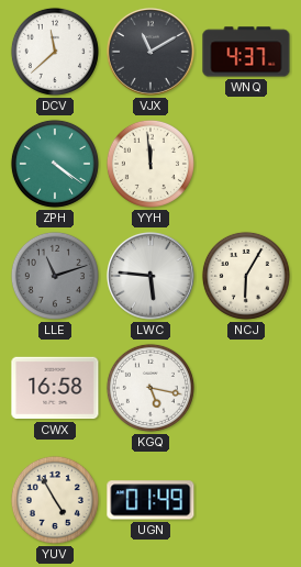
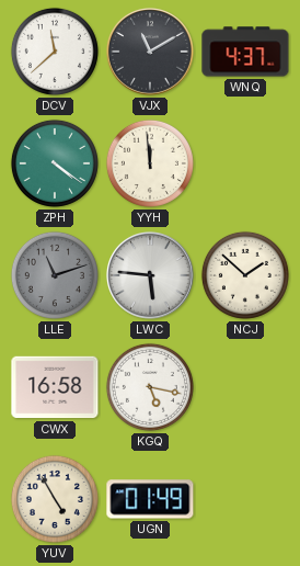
NCJ: 6:05 -> 1:52 (245, 275)
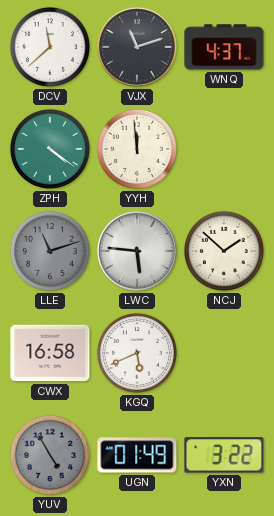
VJX: 11:10 -> 11:12 (138, 48)
KGQ: 5:17 -> 5:41 (137, 353)
YUV dial: cream -> grey (50, 455)
YXN: none -> 3:22 (224, 455)
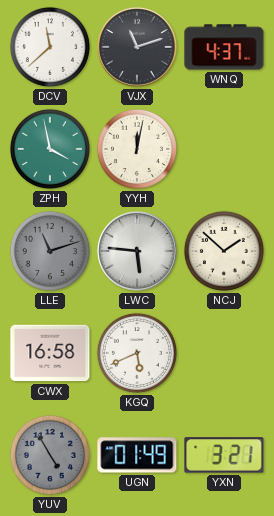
ZPH: 4:21 -> 3:58 (50, 149)
YYH: 11:59 -> 12:02 (137, 149)
YXN: 3:22 -> 3:21 (224, 455)
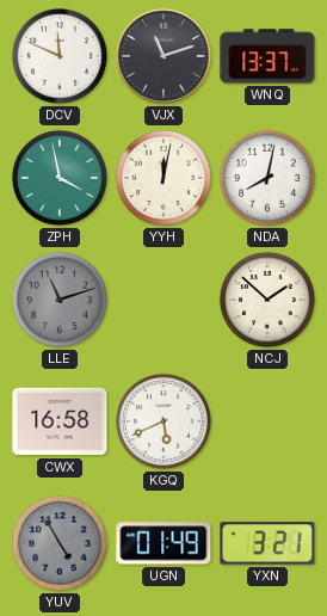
DCV: 11:38 -> 11:49 (60, 56)
WNQ: 4:37 -> 13:37 (267, 56)
NDA: none -> 8:02 (267, 178)
LWC: 5:46 -> none (138, 252)
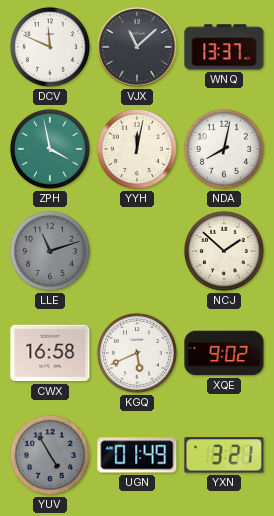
VJX: 11:12 -> 11:08 (138, 48)
XQE: none -> 9:02 (224, 353)
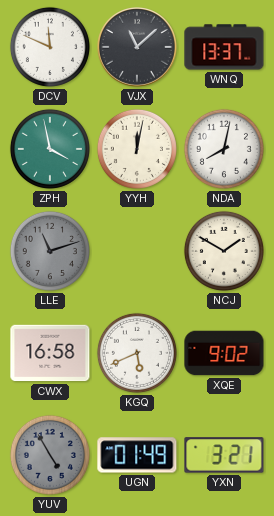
NCJ: 1:52 -> 1:50 (224, 251)
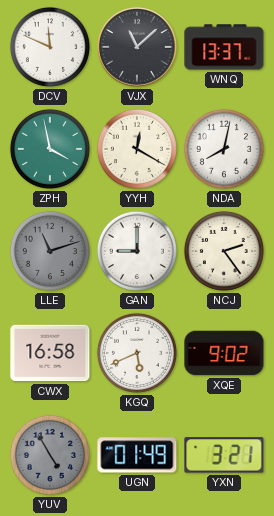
YYH: 12:02 -> 12:20 (137, 149)
GAN: none -> 9:00 (137, 251)
NCJ: 1:50 -> 2:24 (224, 251)
